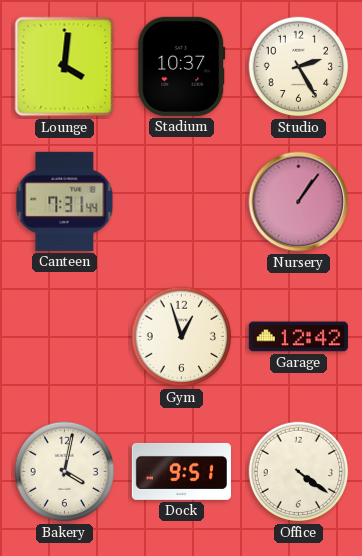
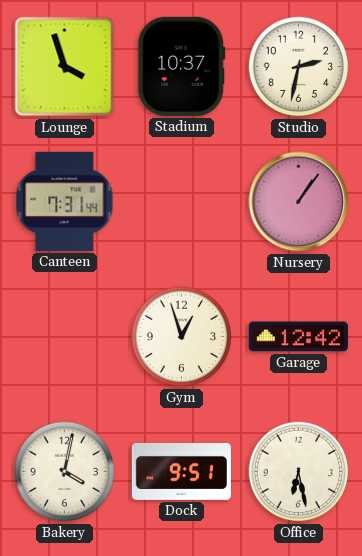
Lounge: 4:01 -> 3:57 (65, 67)
Studio: 2:25 -> 2:32 (299, 67)
Office: 4:21 -> 6:28 (299, 472)
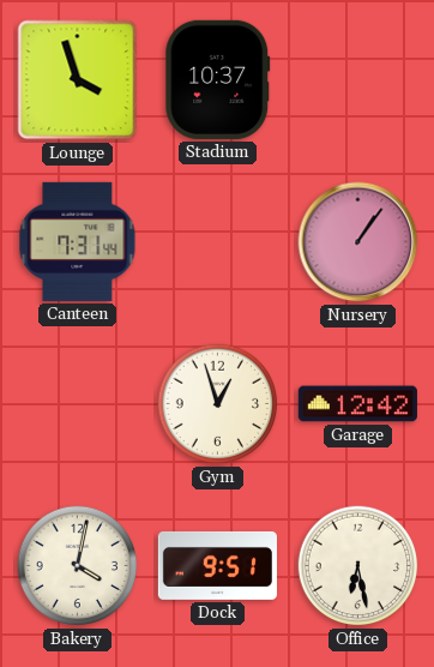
Studio: 2:32 -> none (299, 67)
